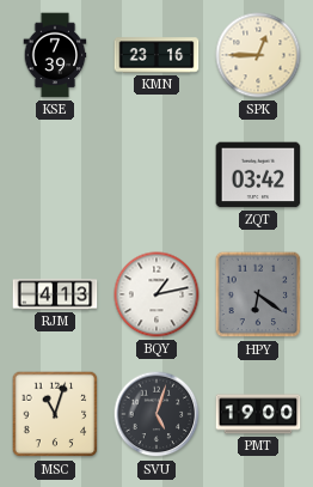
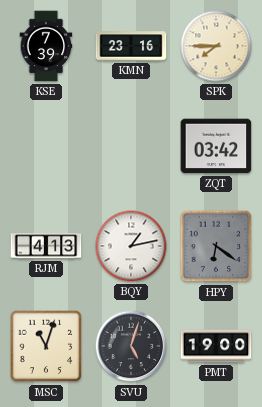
SPK: 12:45 -> 7:45 (216, 46)
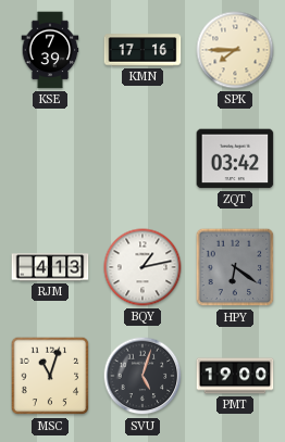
KMN: 23:16 -> 17:16 (142, 50)
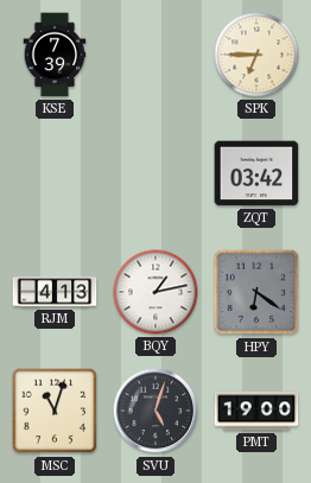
KMN: 17:16 -> none (142, 50)
SPK: 7:45 -> 6:45 (256, 55)
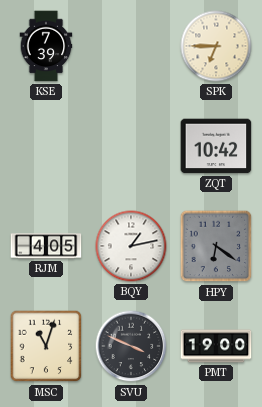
ZQT: 03:42 -> 10:42 (216, 146)
RJM: 4:13 -> 4:05 (46, 246)
SVU: 5:03 -> 3:49 (131, 346)
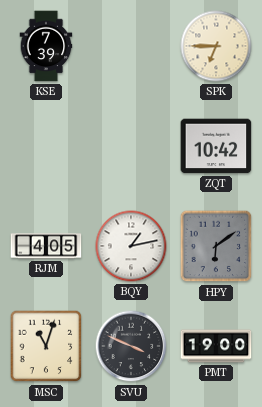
HPY: 6:21 -> 6:09 (216, 246)
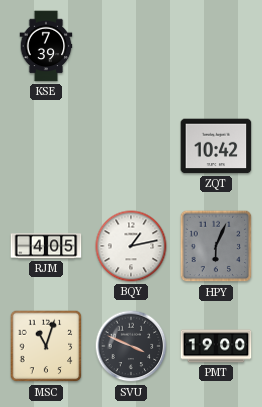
SPK: 6:45 -> none (216, 46)
HPY: 6:09 -> 6:04 (216, 246)
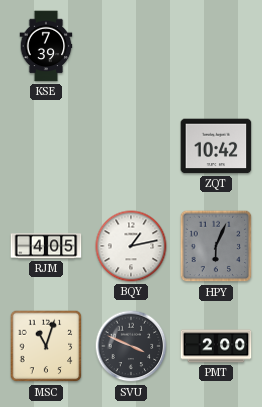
PMT: 19:00 -> 2:00 (216, 346)
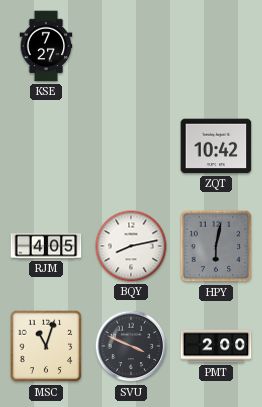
KSE: 7:39 -> 7:27 (46, 46)
BQY: 1:13 -> 8:13 (131, 246)
HPY: 6:04 -> 6:02 (216, 246)
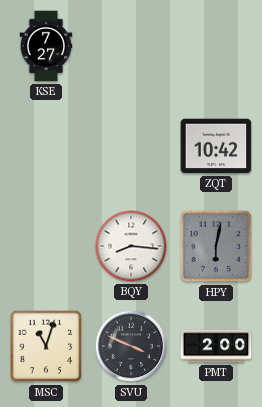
RJM: 4:05 -> none (46, 246)
BQY: 8:13 -> 8:16 (131, 246)
